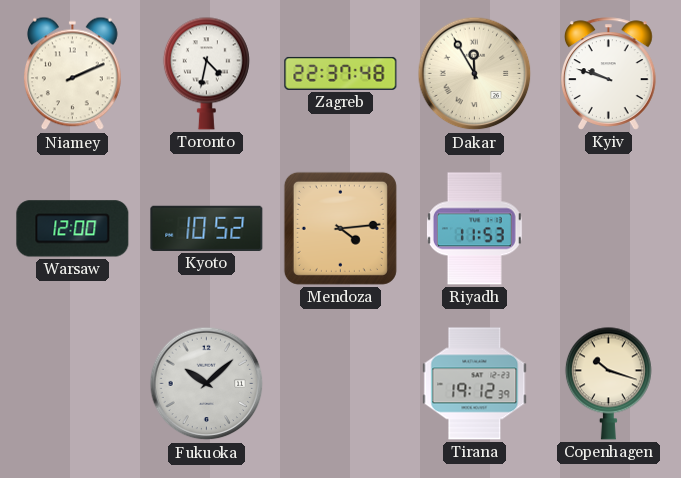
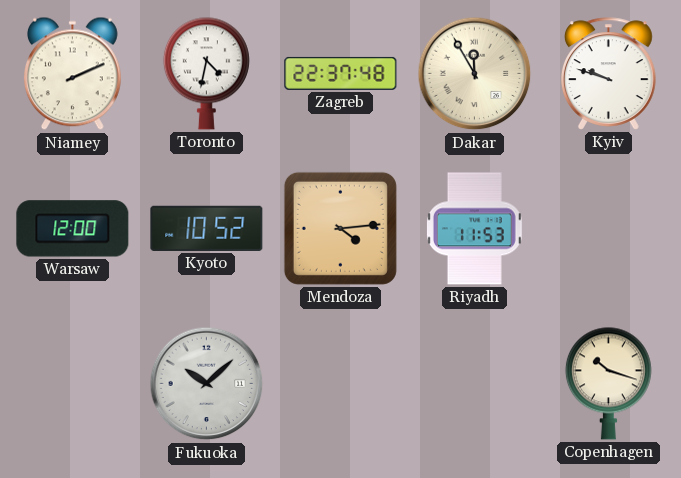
Tirana: 19:12 -> none (475, 384)
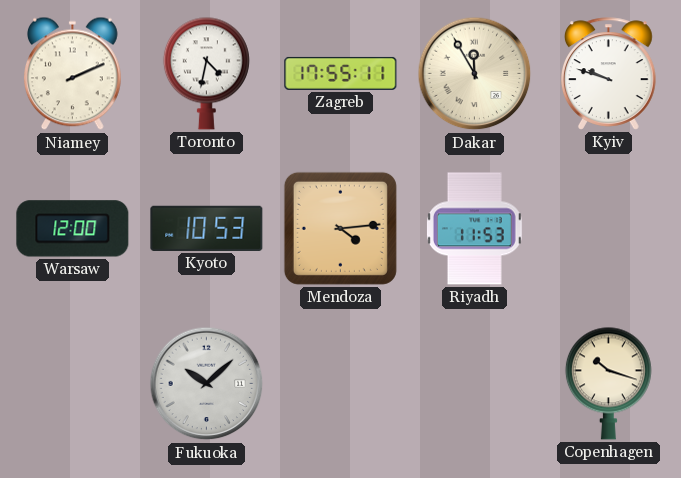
Zagreb: 22:37 -> 17:55 (341, 73)
Kyoto: 10:52 -> 10:53 (207, 228)
